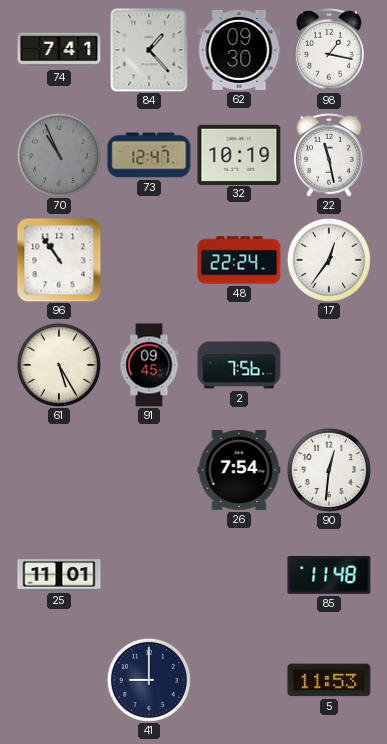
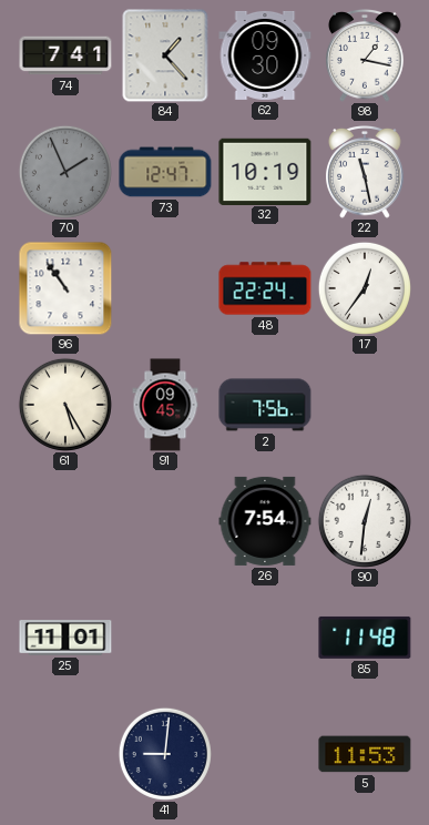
70: 10:56 -> 1:56 (65, 172)
41: 9:00 -> 9:01 (165, 754)
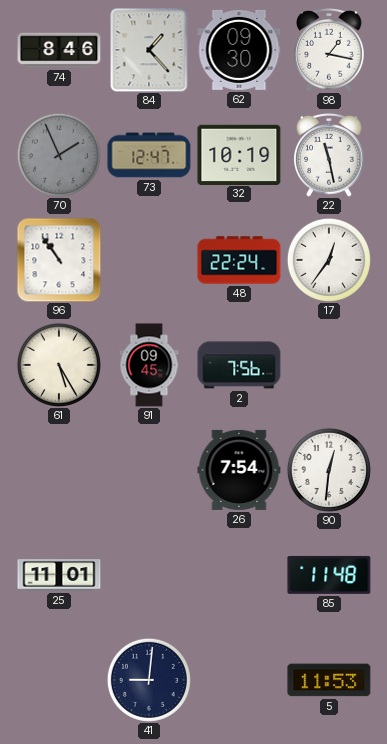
74: 7:41 -> 8:46 (59, 50)
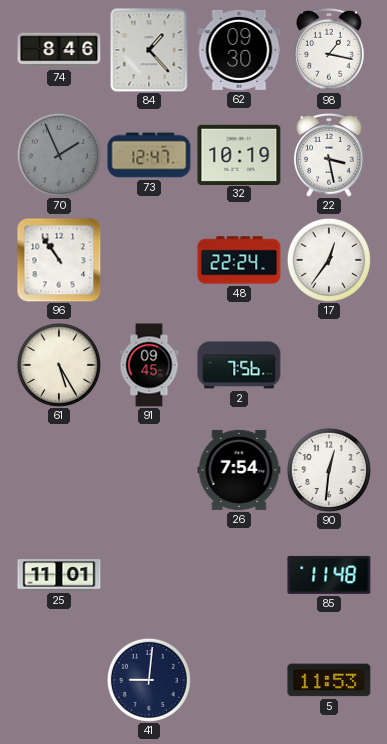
22: 11:28 -> 3:28 (329, 156)
